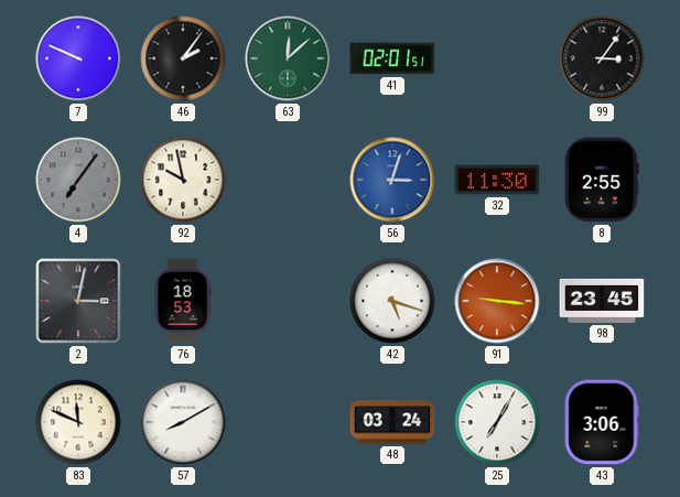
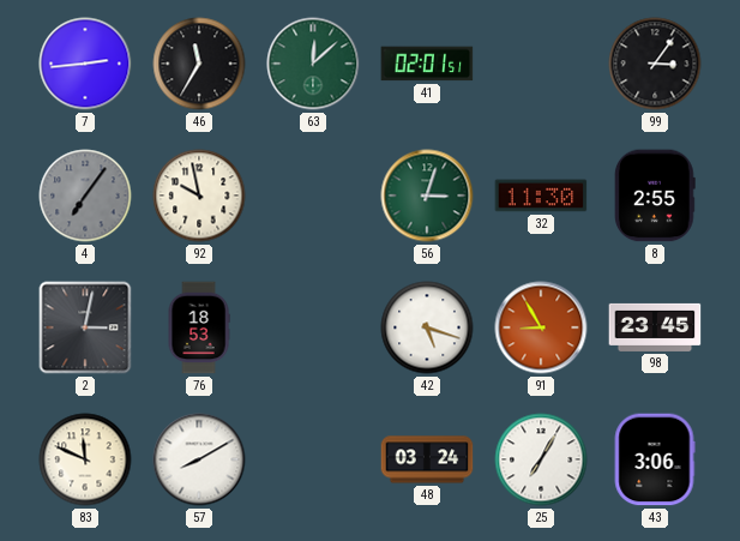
7: 9:49 -> 2:44 (85, 64)
46: 2:06 -> 11:35 (199, 64)
56 dial: blue -> green (427, 196)
91: 9:16 -> 8:55 (541, 327)
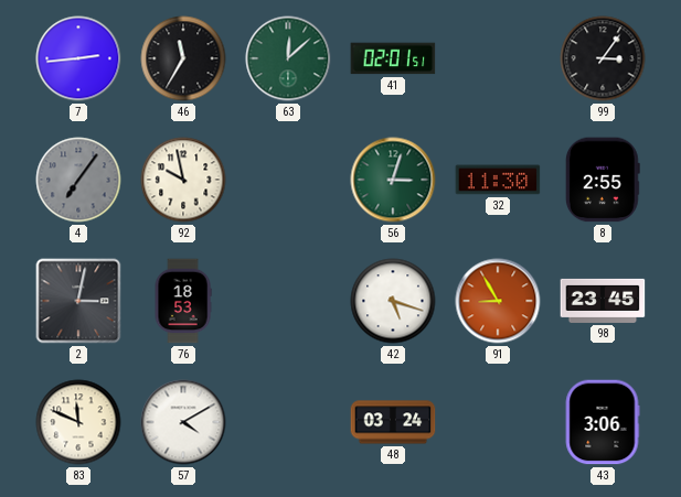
57: 8:10 -> 4:10 (183, 422)
25: 7:05 -> none (541, 459)
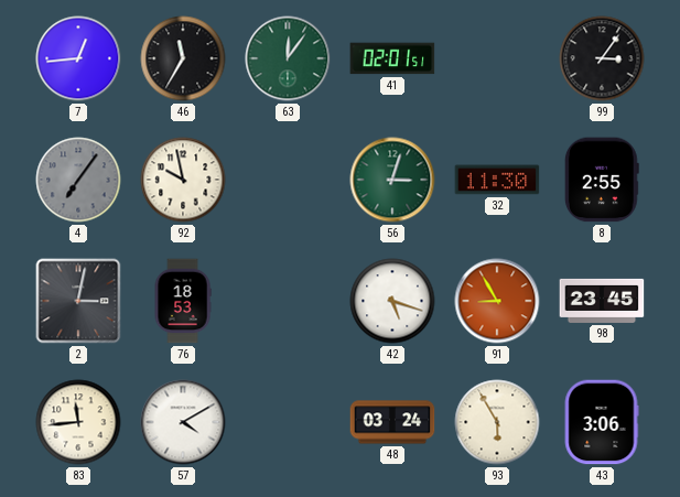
7: 2:44 -> 12:44 (78, 58)
63: 12:08 -> 12:06 (288, 58)
83: 11:49 -> 11:44 (78, 422)
93: none -> 5:55 (497, 422)
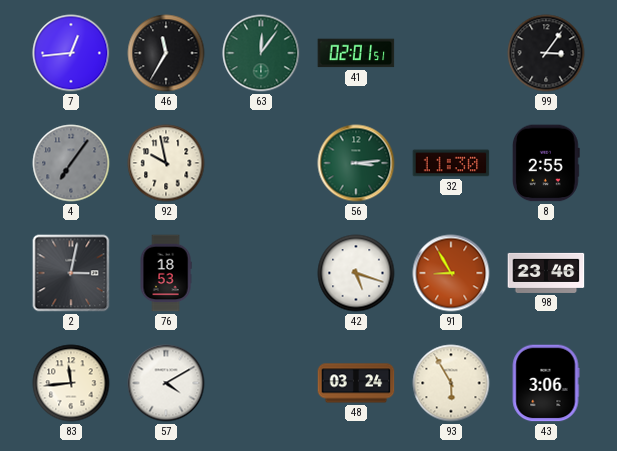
56: 3:03 -> 3:14 (356, 163)
98: 23:45 -> 23:46 (546, 273)
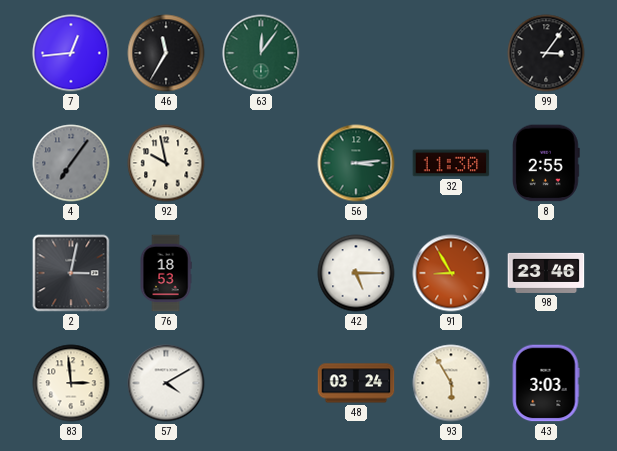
41: 02:01 -> none (356, 53)
42: 5:18 -> 5:15 (356, 273)
83: 11:44 -> 2:59 (71, 383)
43: 3:06 -> 3:03 (546, 383)
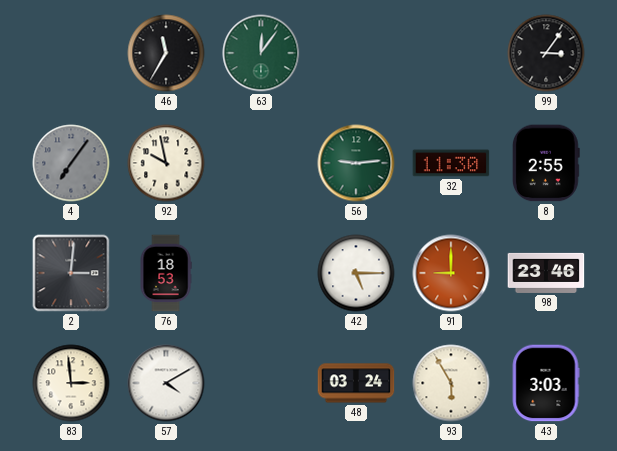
7: 12:44 -> none (71, 53)
56: 3:14 -> 9:14 (356, 163)
2: 3:02 -> 3:01 (71, 273)
91: 8:55 -> 9:00 (451, 273)
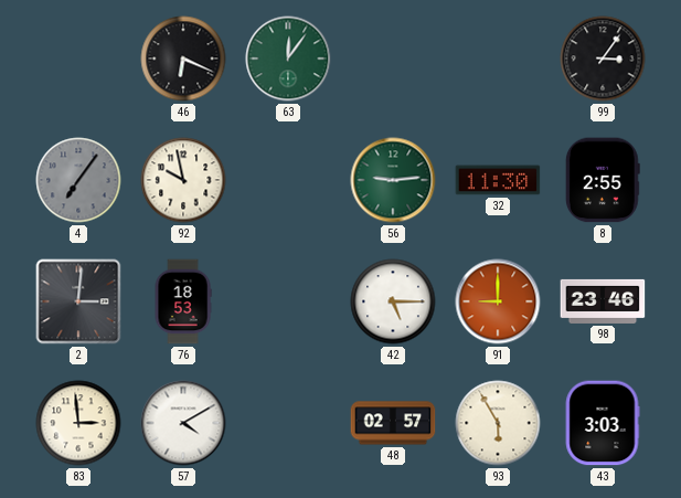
46: 11:35 -> 6:19 (183, 59)
48: 03:24 -> 02:57 (393, 423)
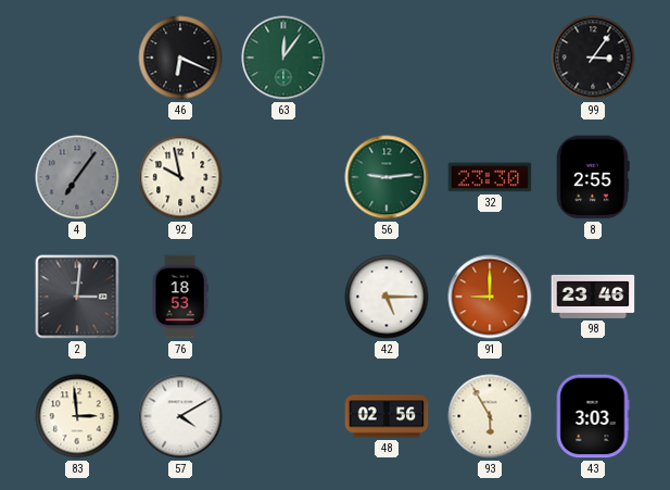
32: 11:30 -> 23:30 (490, 177)
48: 02:57 -> 02:56 (387, 416)
